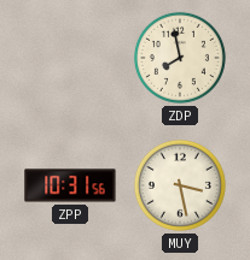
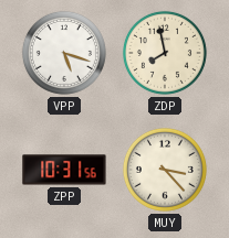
VPP: none -> 5:18 (64, 53)
MUY: 3:28 -> 3:23 (165, 170)
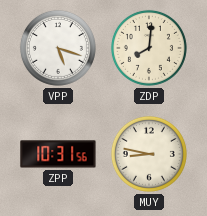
ZDP: 7:58 -> 8:01 (149, 48)
MUY: 3:23 -> 8:47 (149, 154)
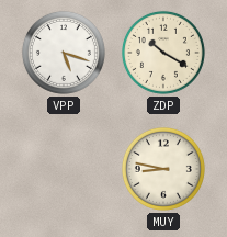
ZDP: 8:01 -> 10:20 (163, 53)
ZPP: 10:31 -> none (58, 154)
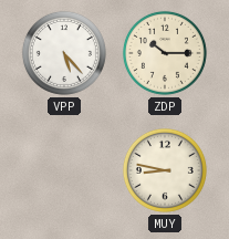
VPP: 5:18 -> 5:23 (64, 53)
ZDP: 10:20 -> 10:15 (165, 53)
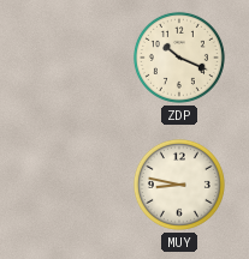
VPP: 5:23 -> none (64, 53)
ZDP: 10:15 -> 10:19 (179, 58)
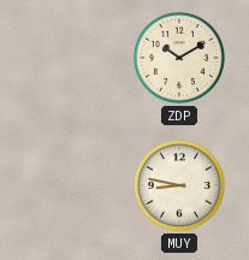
ZDP: 10:19 -> 10:10 (179, 58)
